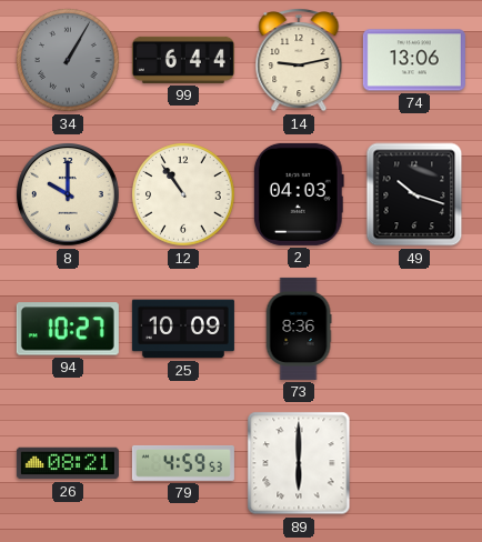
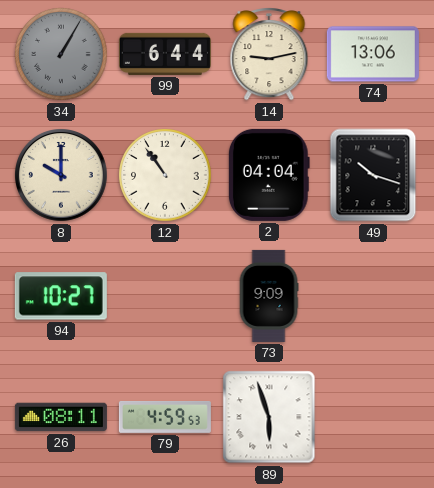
2: 04:03 -> 04:04 (269, 175)
25: 10:09 -> none (183, 329)
73: 8:36 -> 9:09 (269, 296)
26: 08:21 -> 08:11 (61, 417)
89: 6:00 -> 5:57 (269, 417)
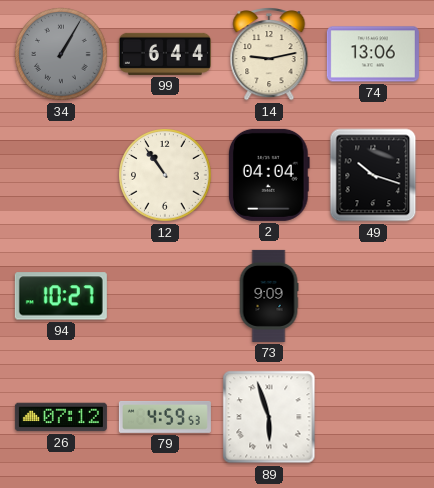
8: 10:00 -> none (62, 176)
26: 08:11 -> 07:12 (61, 417)
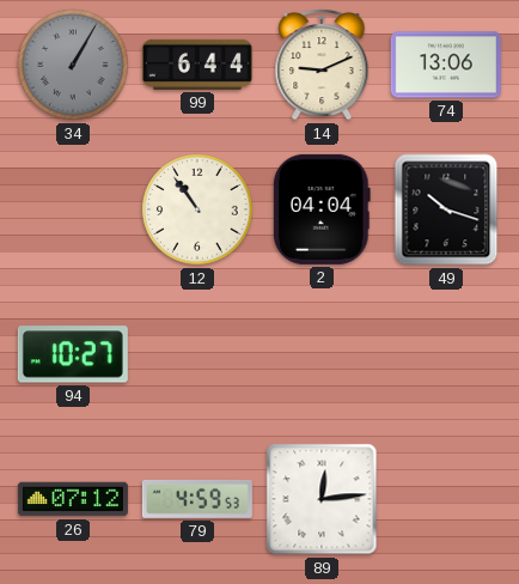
14: 9:13 -> 9:11 (322, 65)
73: 9:09 -> none (269, 296)
89: 5:57 -> 12:14 (322, 499)
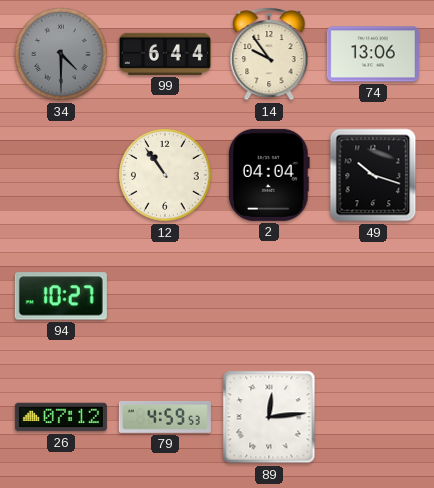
34: 1:05 -> 4:30 (61, 54)
14: 9:11 -> 9:54 (269, 54)
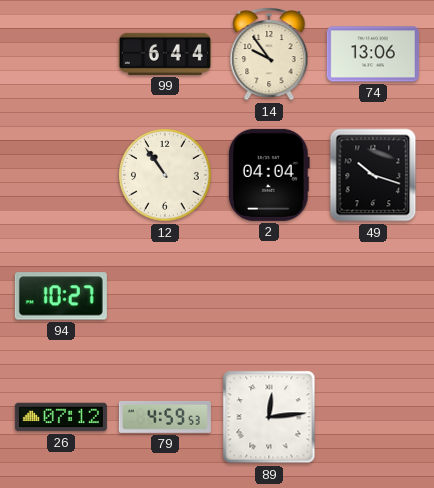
34: 4:30 -> none (61, 54)
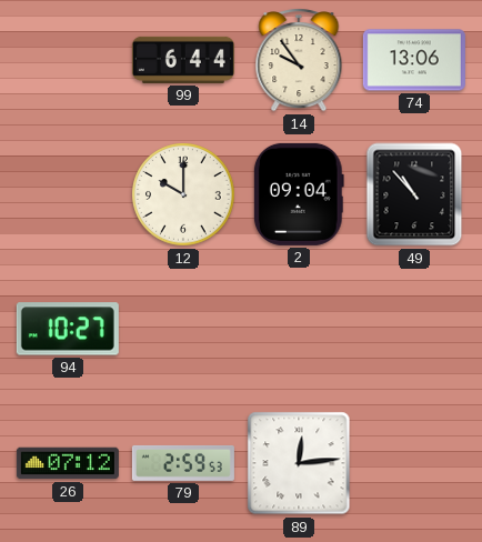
12: 10:54 -> 10:00 (183, 194)
2: 04:04 -> 09:04 (299, 194)
49: 10:18 -> 10:53 (414, 194)
79: 4:59 -> 2:59 (183, 463)
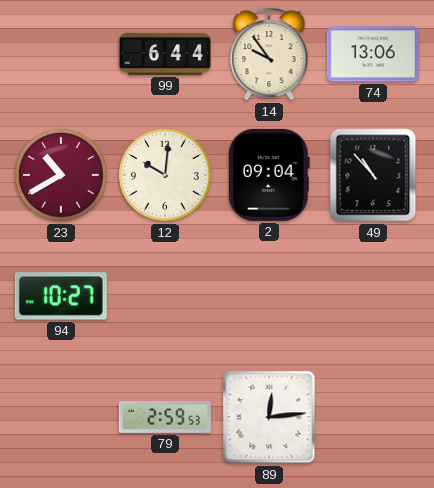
23: none -> 10:40 (61, 175)
12: 10:00 -> 10:01 (165, 175)
26: 07:12 -> none (68, 463)
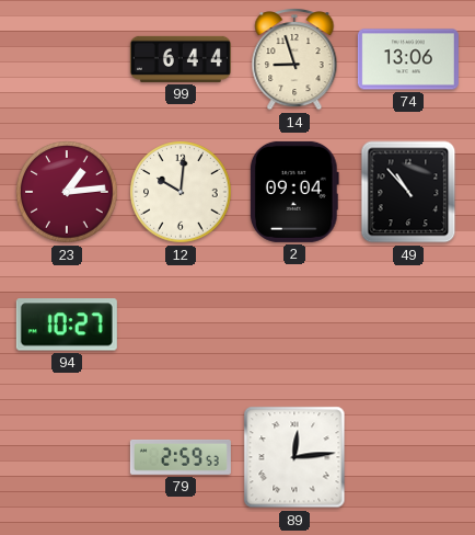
14: 9:54 -> 8:57 (294, 59)
23: 10:40 -> 1:14 (67, 192)
